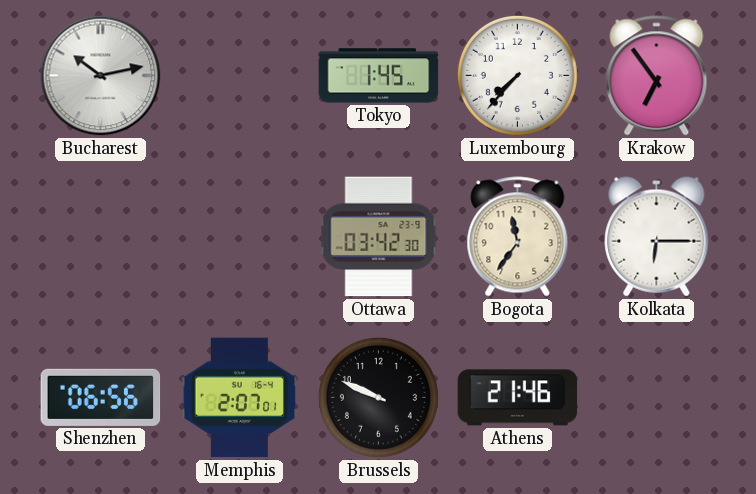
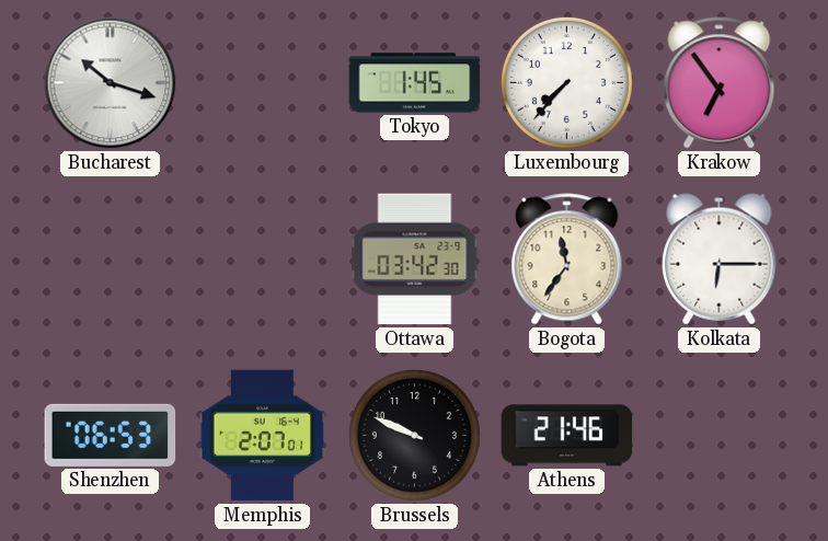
Bucharest: 10:13 -> 10:18 (111, 83)
Shenzhen: 06:56 -> 06:53 (111, 435)
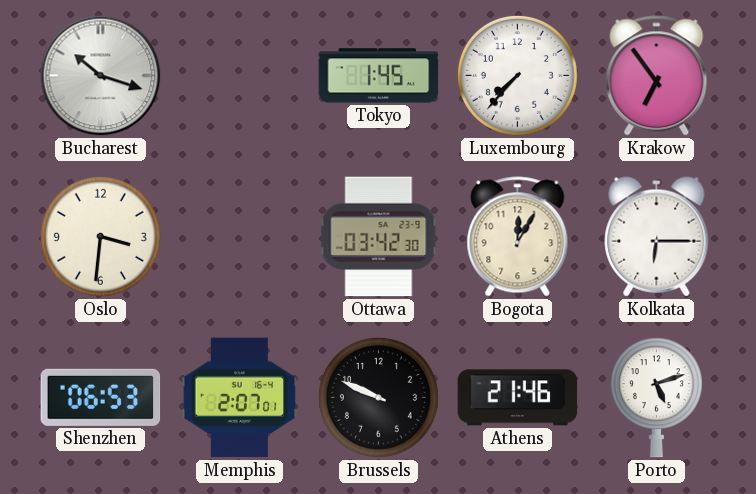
Oslo: none -> 3:31 (100, 236)
Bogota: 11:36 -> 12:05 (518, 237)
Porto: none -> 5:12 (656, 398)
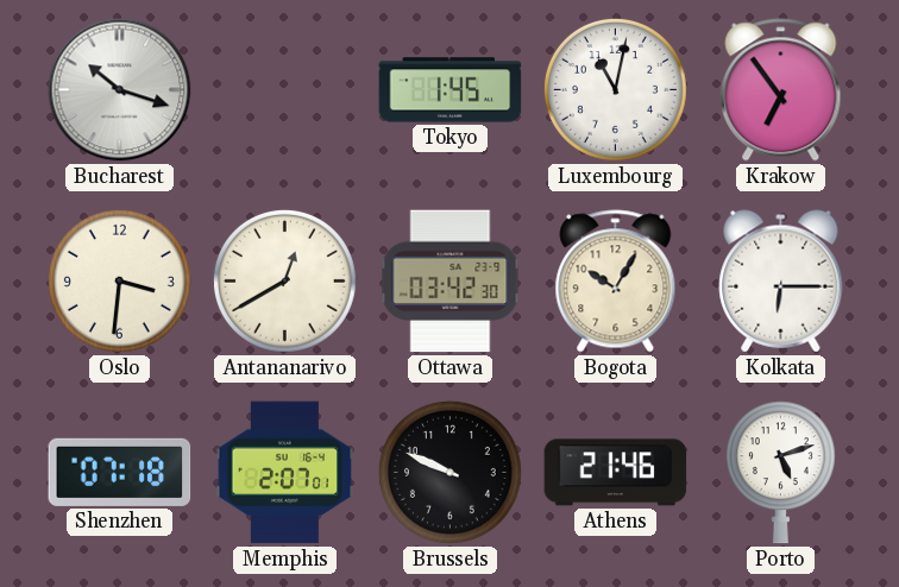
Luxembourg: 7:37 -> 11:02 (615, 89)
Antananarivo: none -> 12:40 (284, 280)
Bogota: 12:05 -> 10:05 (616, 282)
Shenzhen: 06:53 -> 07:18 (120, 472)
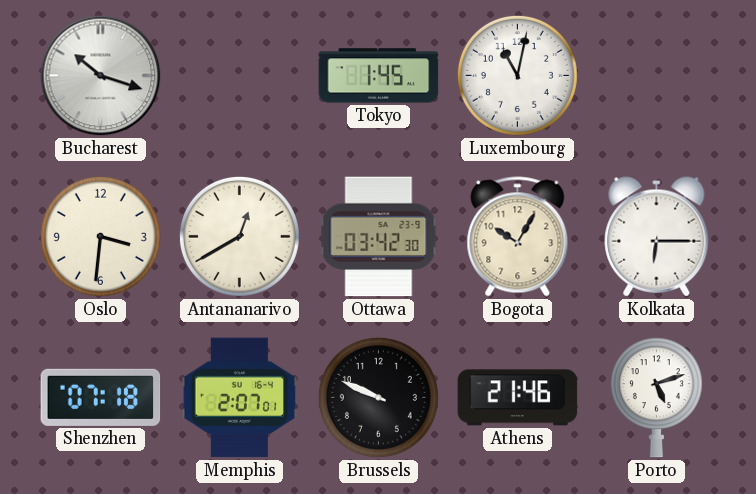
Krakow: 6:54 -> none (781, 90)
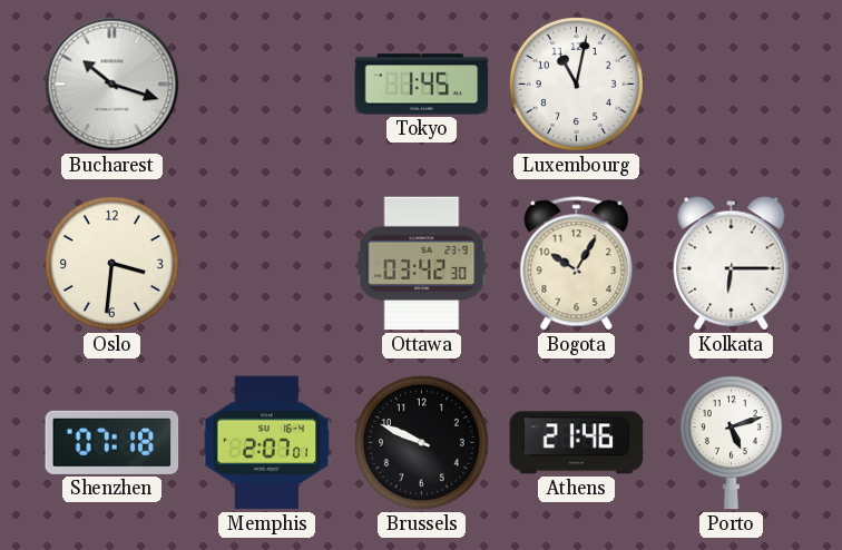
Antananarivo: 12:40 -> none (239, 236)
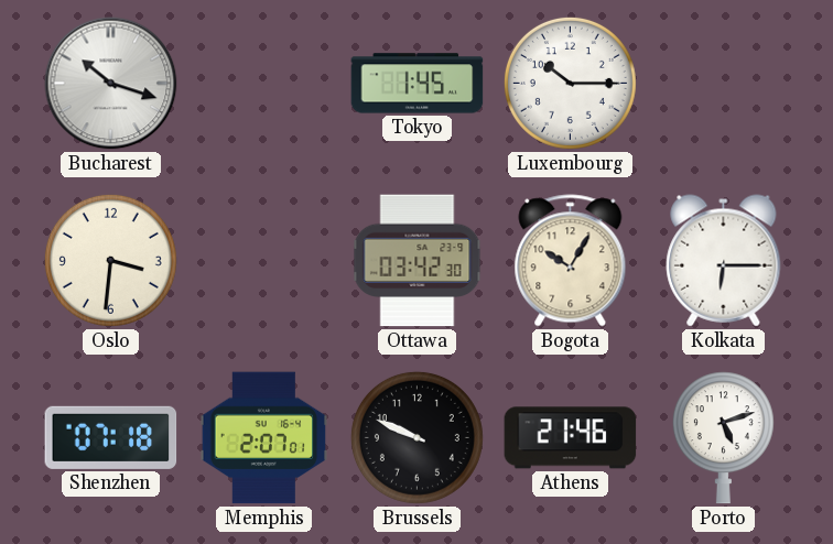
Luxembourg: 11:02 -> 10:15 (570, 83)
